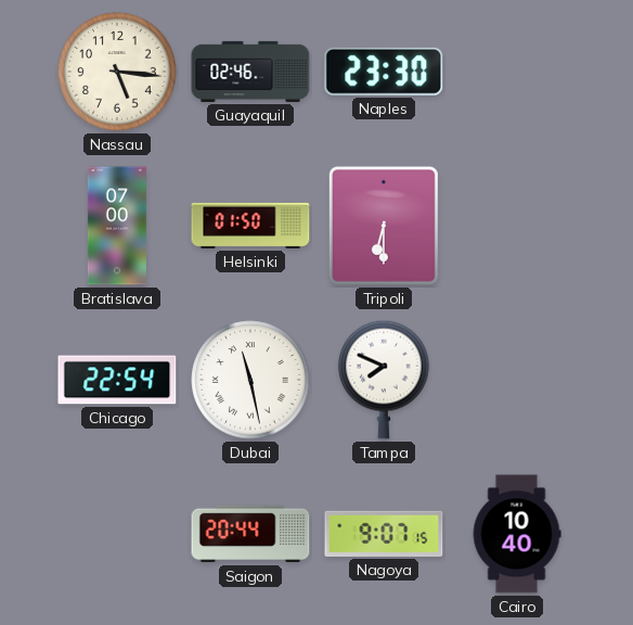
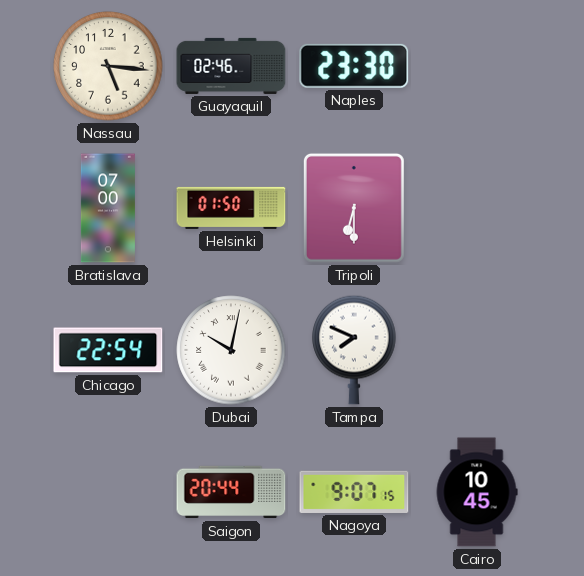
Dubai: 11:28 -> 10:02 (231, 350)
Cairo: 10:40 -> 10:45 (477, 492)
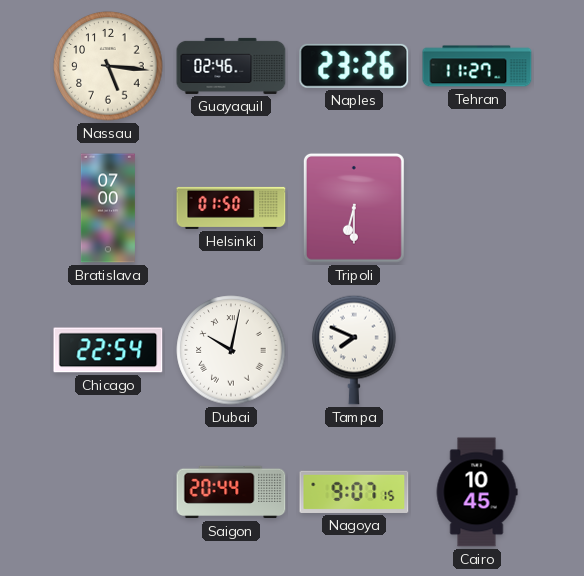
Naples: 23:30 -> 23:26 (354, 66)
Tehran: none -> 11:27 (477, 66)
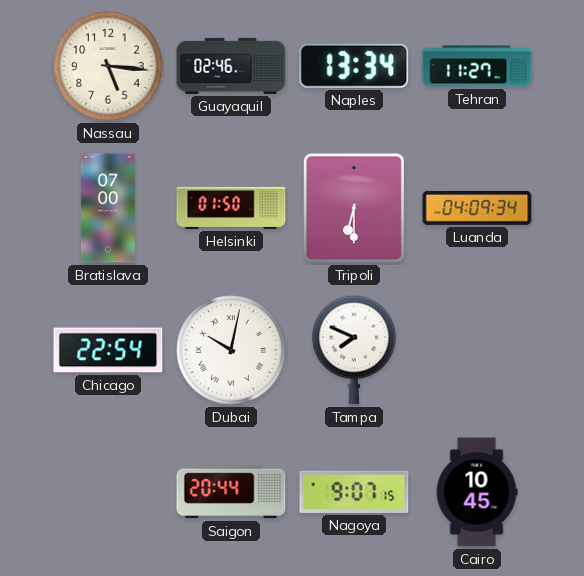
Naples: 23:26 -> 13:34 (354, 66)
Luanda: none -> 04:09 (477, 208)
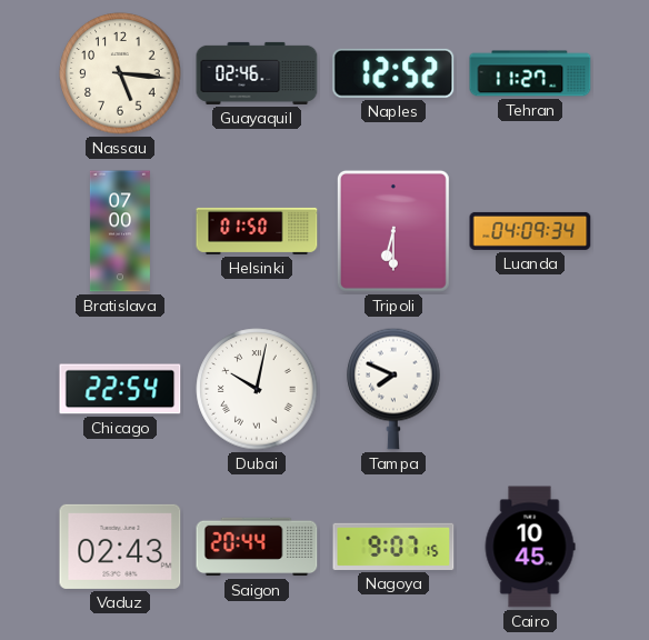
Naples: 13:34 -> 12:52 (393, 73)
Vaduz: none -> 02:43 (120, 547)
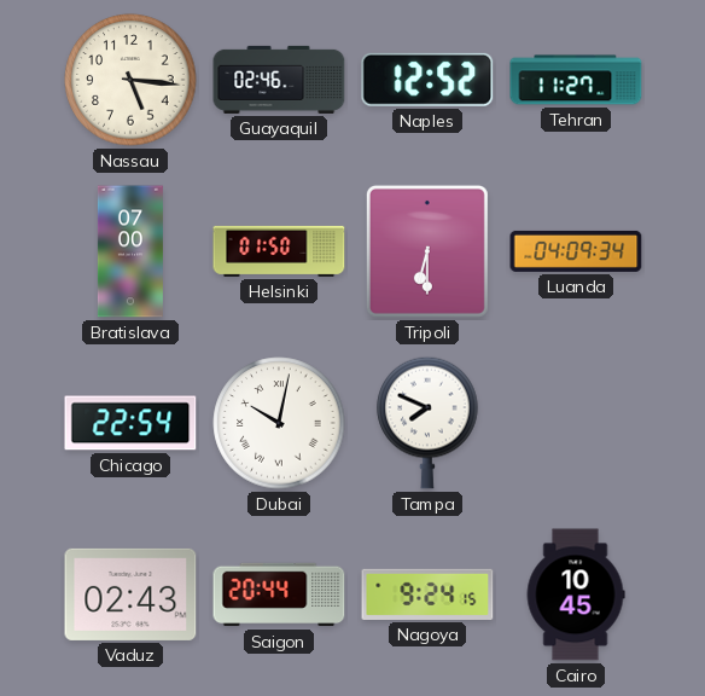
Nagoya: 9:07 -> 9:24 (427, 594)
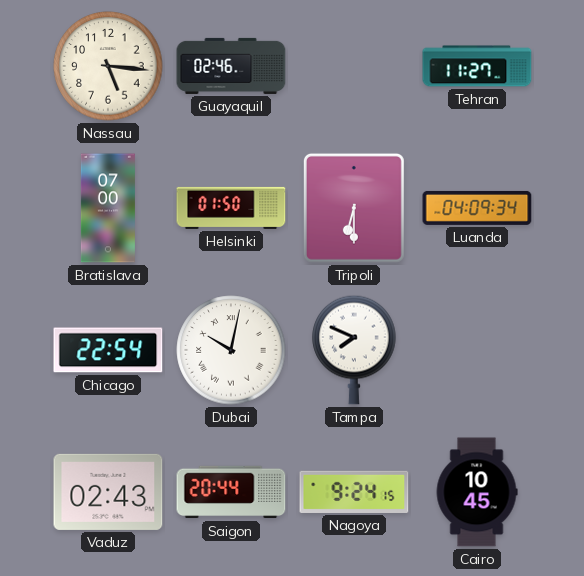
Naples: 12:52 -> none (427, 80)
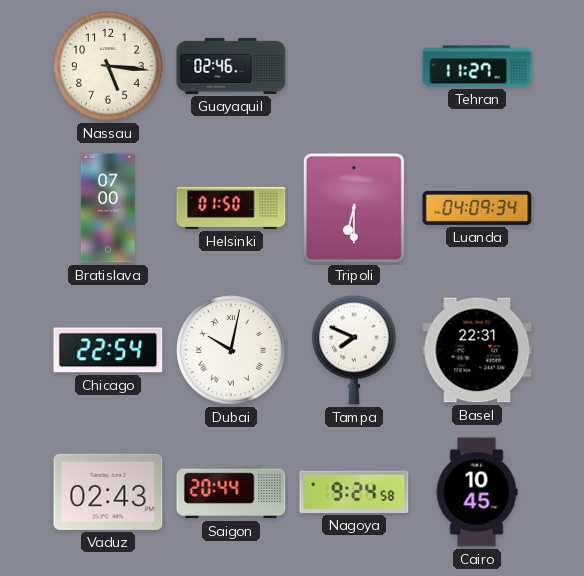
Basel: none -> 22:31 (477, 350)
Nagoya: 9:24:15 -> 9:24:58 (354, 492)
